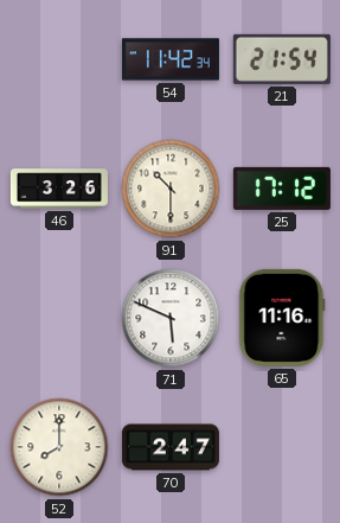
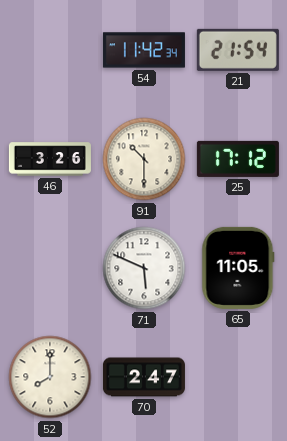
65: 11:16 -> 11:05 (238, 268)
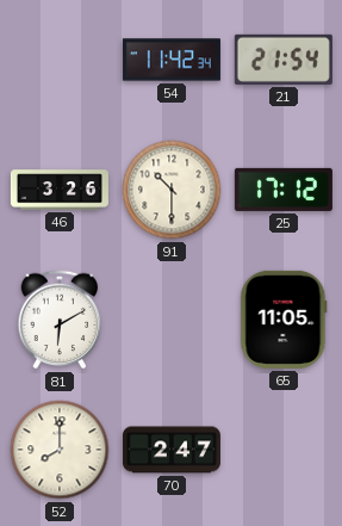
81: none -> 6:10 (60, 320)
71: 5:49 -> none (144, 268)
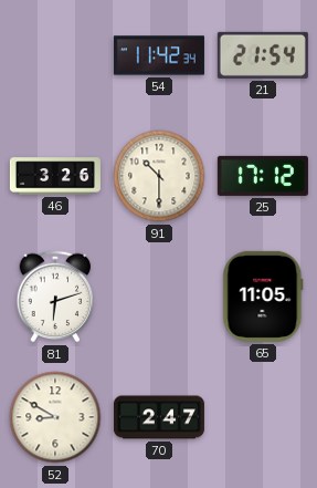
81: 6:10 -> 6:12 (55, 297)
52: 8:00 -> 8:50 (55, 417)
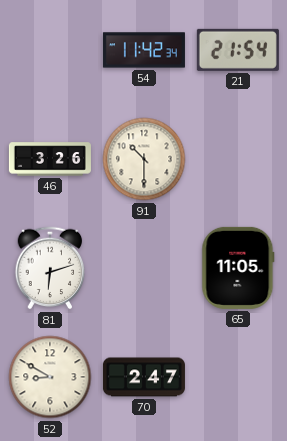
25: 17:12 -> none (263, 176)
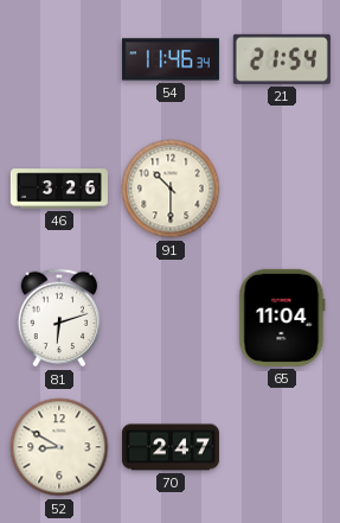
54: 11:42 -> 11:46 (171, 59)
65: 11:05 -> 11:04 (282, 318)
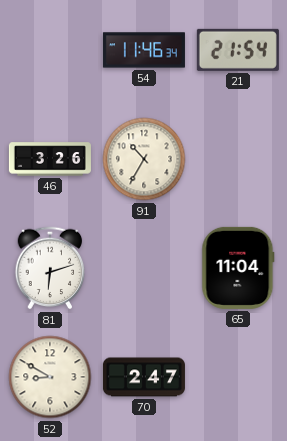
91: 10:30 -> 10:35 (144, 159)
